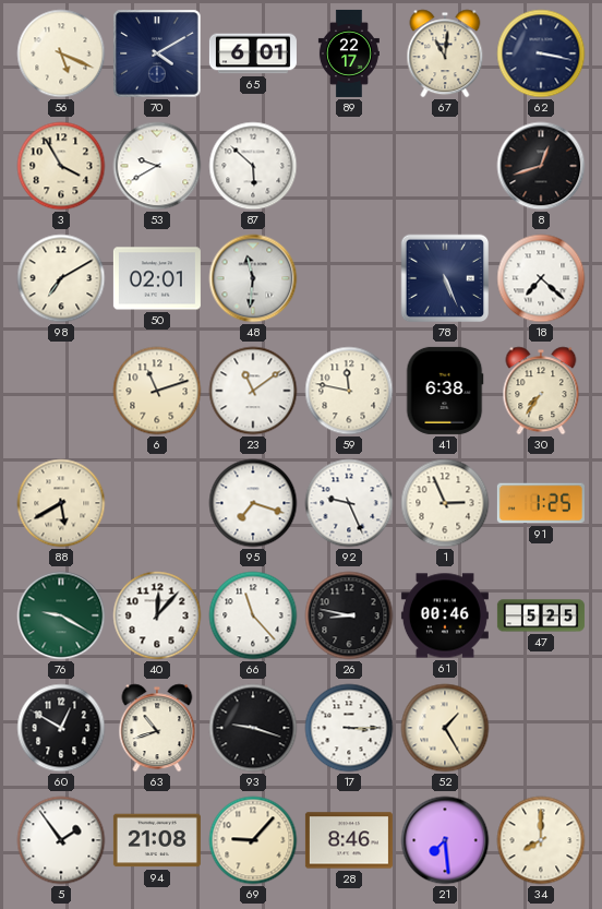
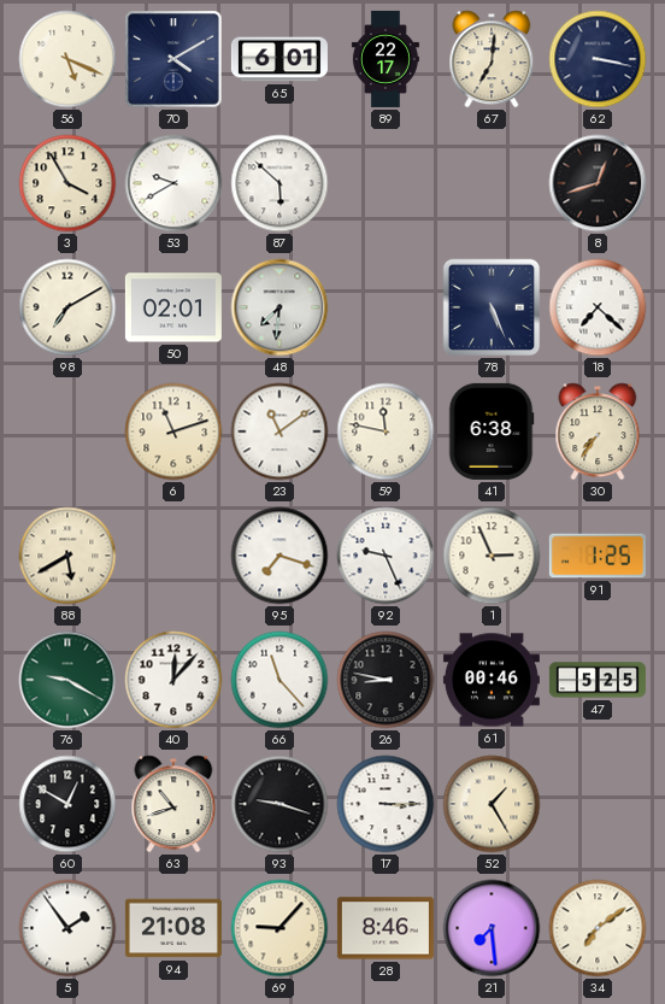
67: 11:01 -> 7:01 (492, 59)
48: 11:31 -> 7:31 (279, 307)
34: 8:00 -> 7:09 (598, 928)
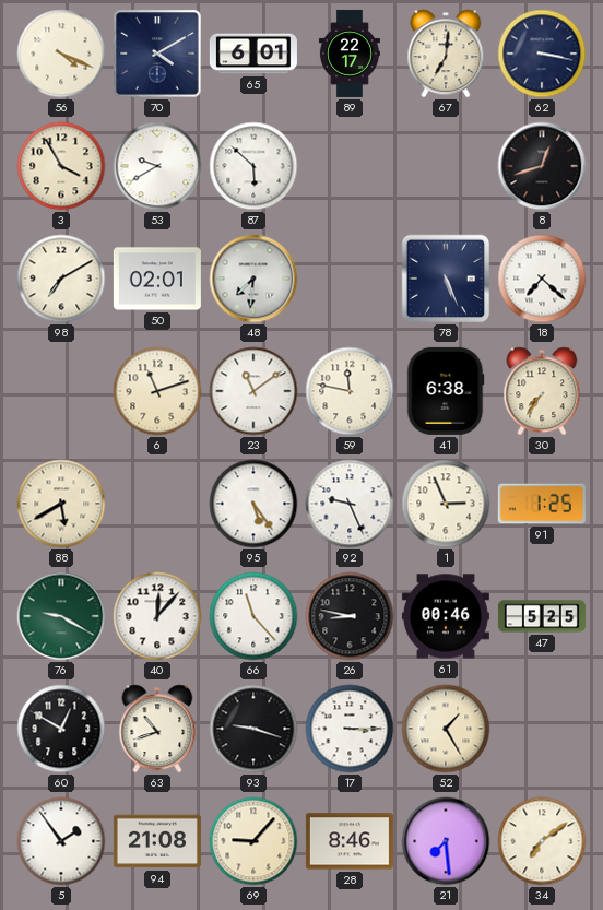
56: 5:19 -> 4:19 (61, 54)
95: 7:18 -> 5:24 (253, 504)
